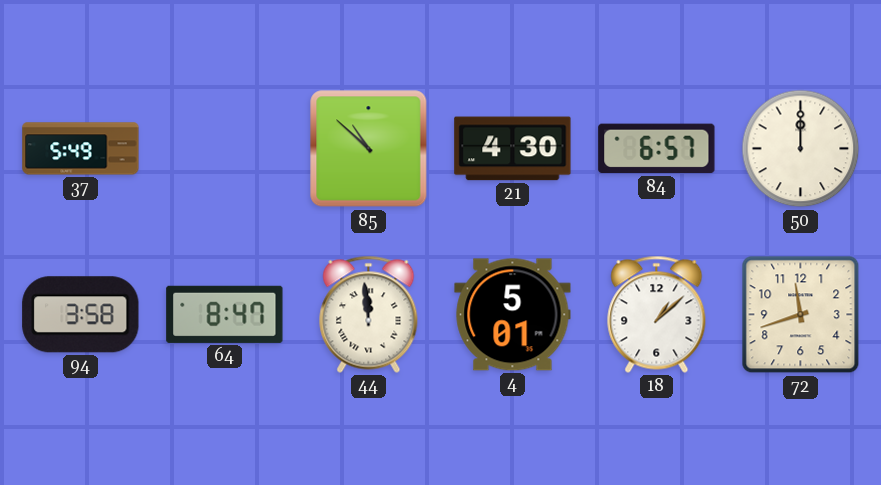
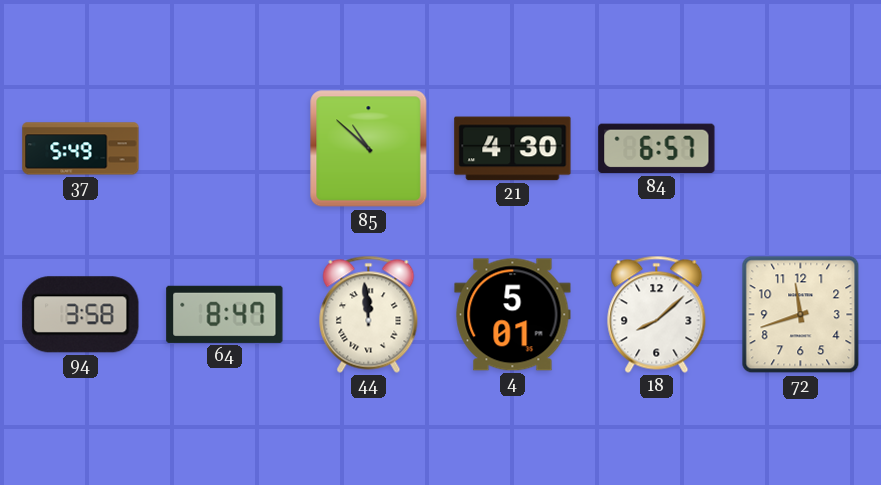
50: 12:00 -> none (801, 149)
18: 1:08 -> 8:08 (657, 314)
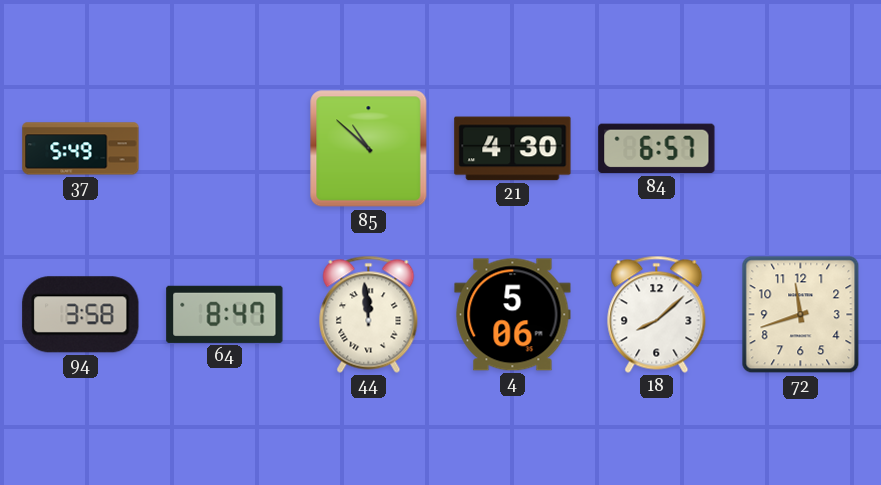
4: 5:01 -> 5:06 (513, 315)
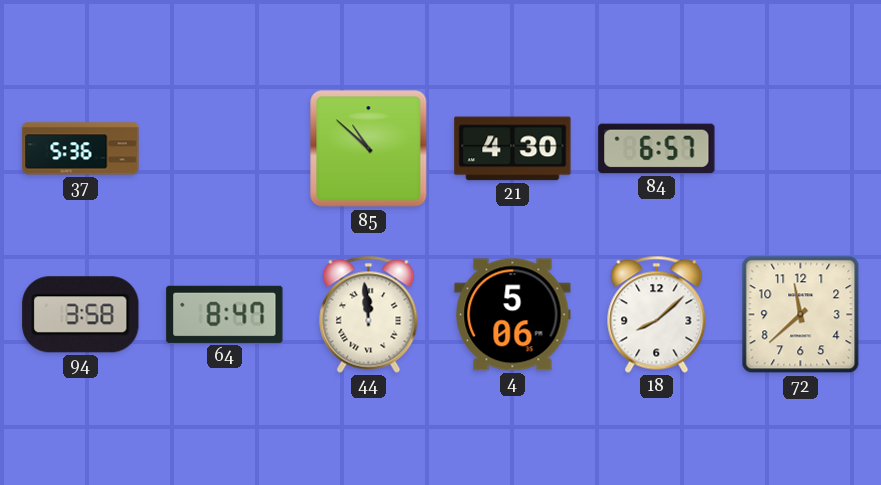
37: 5:49 -> 5:36 (81, 149)
72: 11:42 -> 11:38 (801, 315)
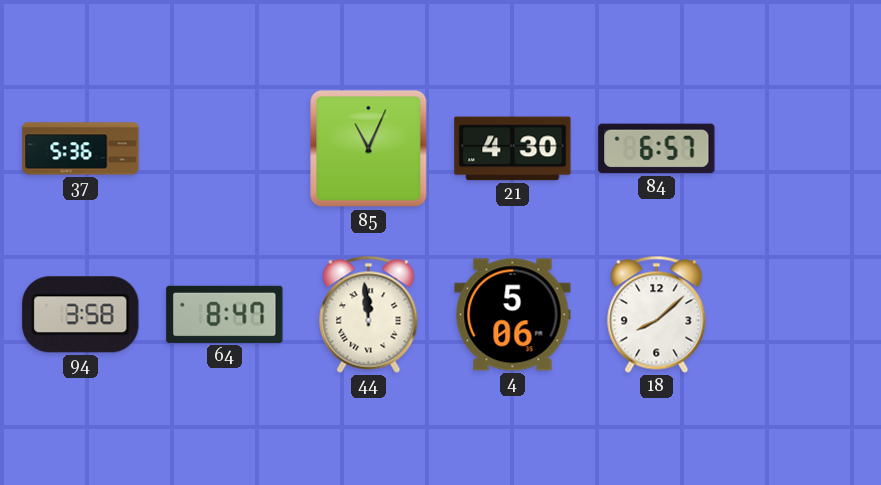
85: 10:52 -> 11:04 (369, 149)
72: 11:38 -> none (801, 315)
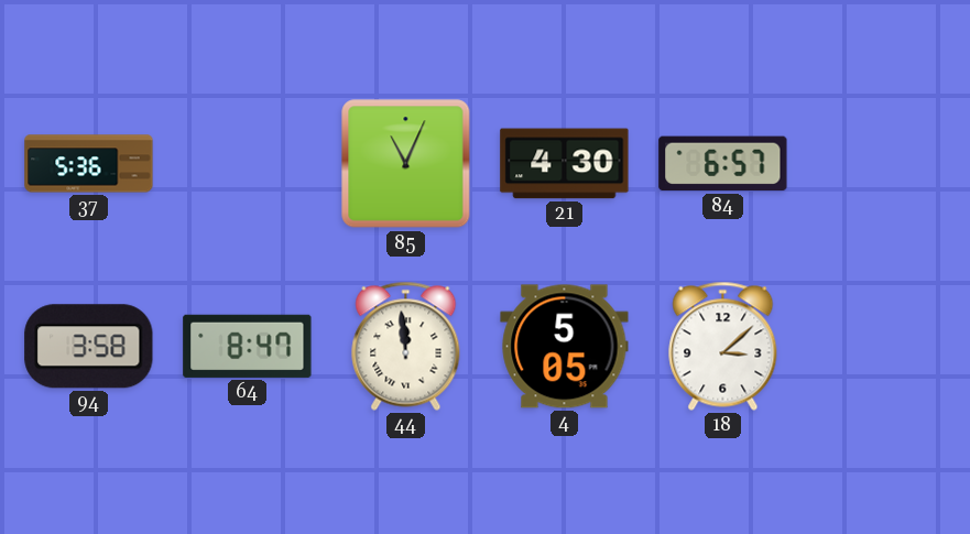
4: 5:06 -> 5:05 (565, 347)
18: 8:08 -> 3:08 (723, 346)
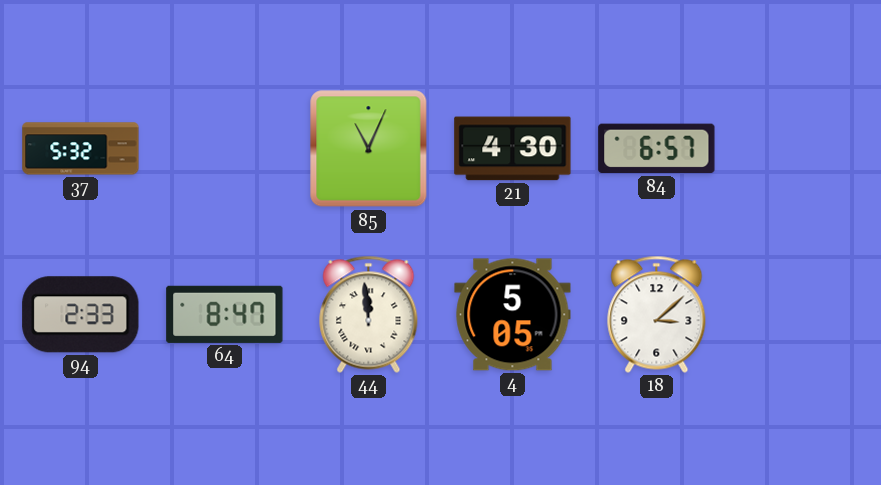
37: 5:36 -> 5:32 (81, 149)
94: 3:58 -> 2:33 (81, 315)
